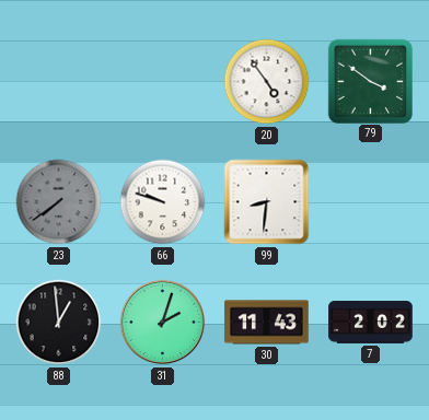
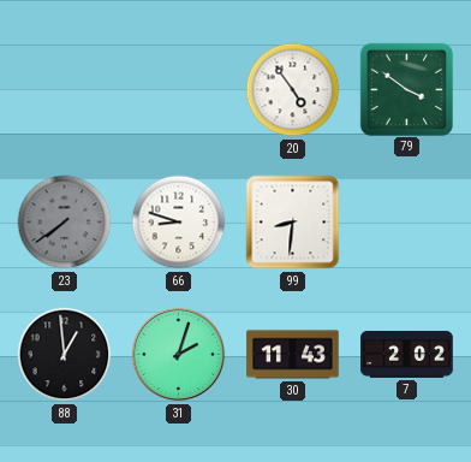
66: 9:48 -> 8:48 (179, 223)
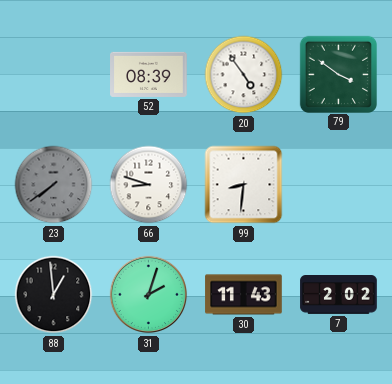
52: none -> 08:39 (149, 74)
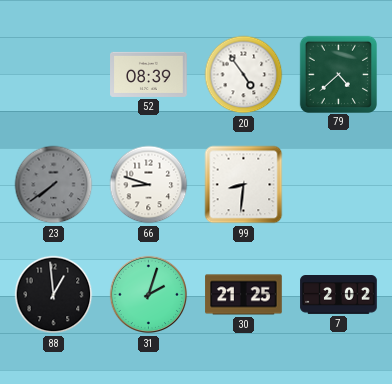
79: 3:51 -> 4:38 (338, 74)
30: 11:43 -> 21:25 (244, 295)
